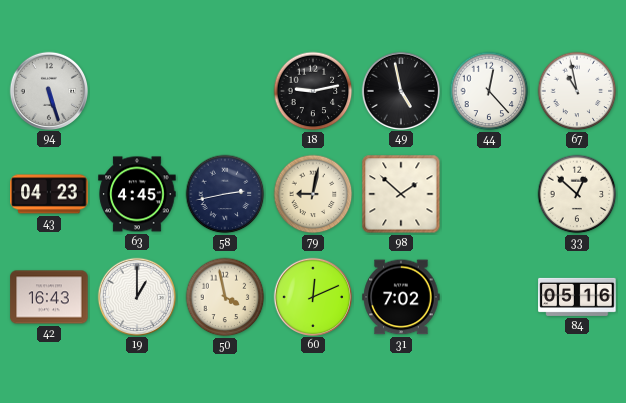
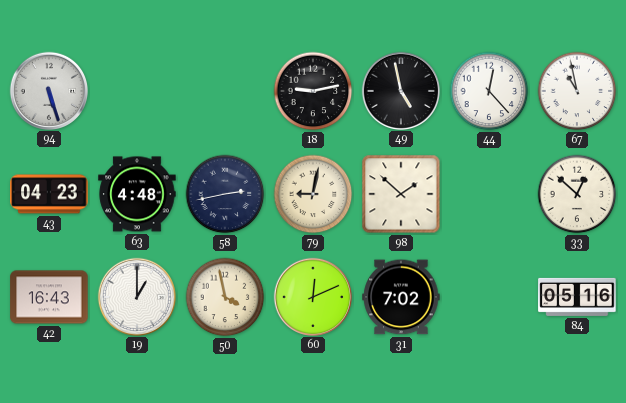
63: 4:45 -> 4:48 (137, 194)
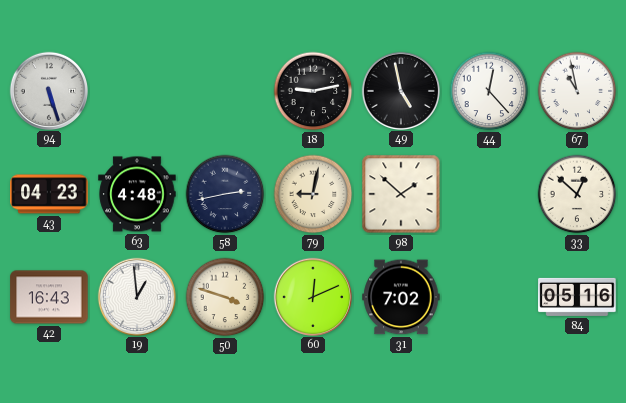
19: 1:00 -> 12:59 (136, 296)
50: 3:58 -> 3:48 (225, 297)
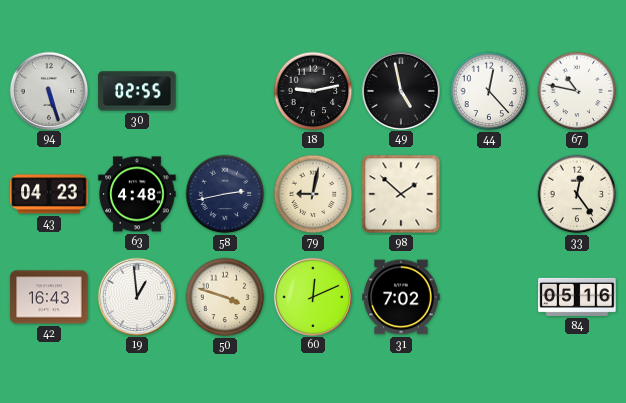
30: none -> 02:55 (137, 91)
67: 10:58 -> 10:47 (577, 91)
33: 12:52 -> 12:24 (577, 194)
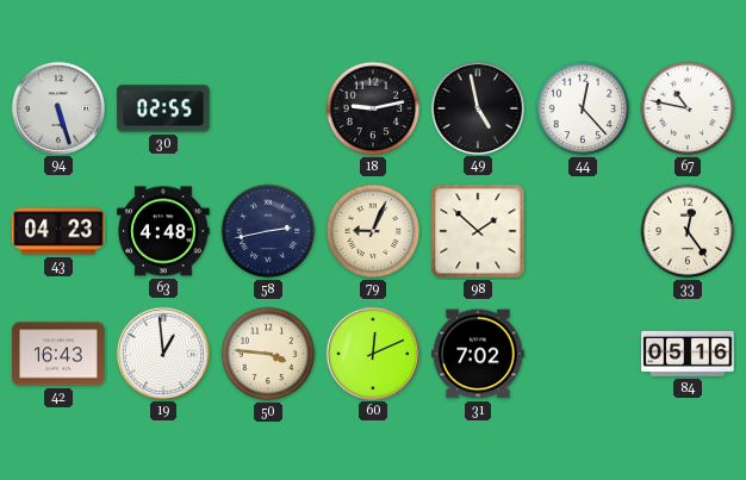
79: 9:02 -> 9:04 (373, 231)
50: 3:48 -> 3:46 (268, 354)
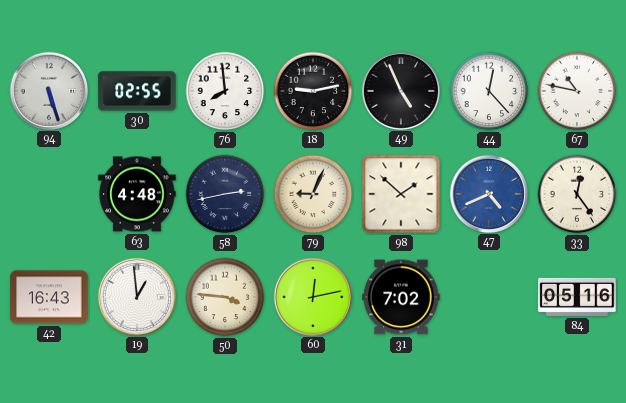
76: none -> 7:59 (225, 91)
49: 4:58 -> 4:56 (400, 90)
43: 04:23 -> none (58, 231)
47: none -> 4:41 (488, 193)
60: 12:11 -> 12:13 (312, 296)
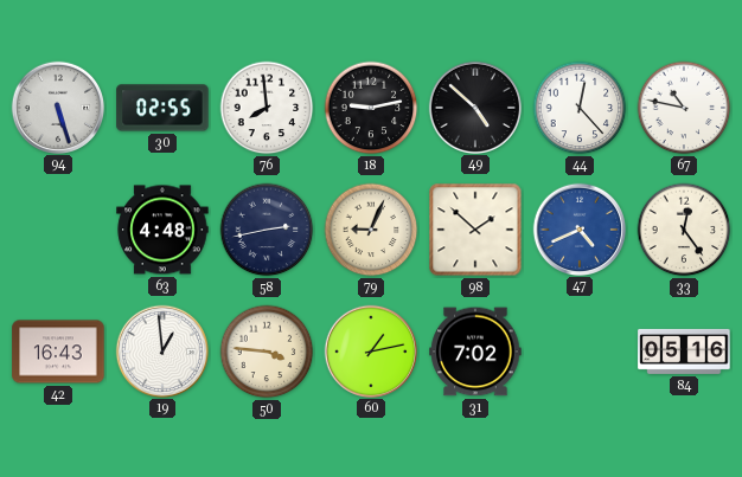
49: 4:56 -> 4:52 (474, 107)
60: 12:13 -> 1:13 (370, 350)
